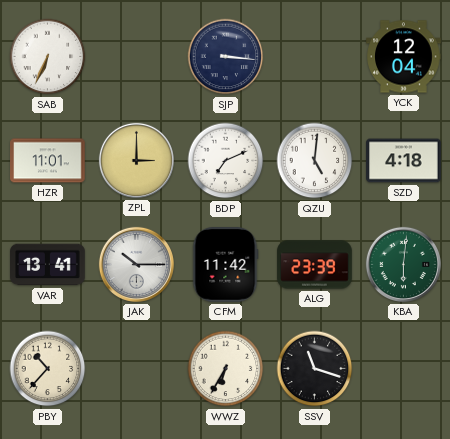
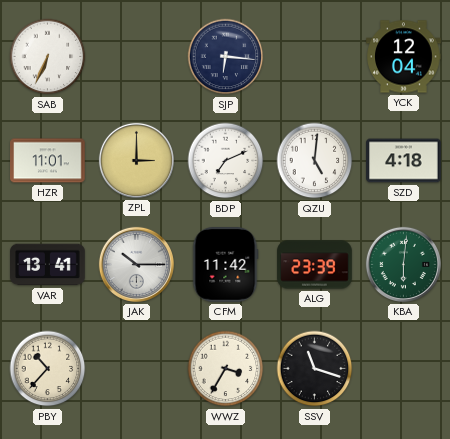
SJP: 3:16 -> 6:16 (226, 57)
WWZ: 6:35 -> 3:35 (226, 369)
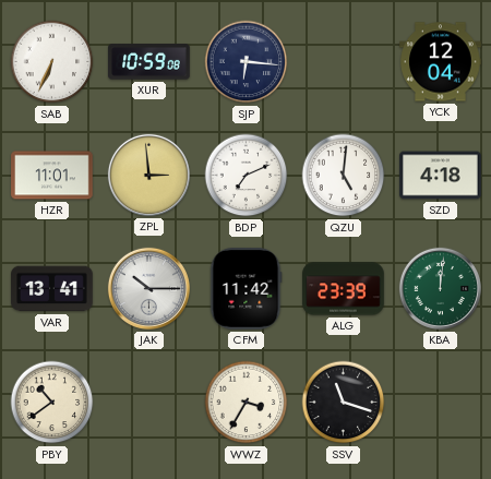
XUR: none -> 10:59 (149, 62)
ZPL: 3:00 -> 2:59 (148, 175)
KBA: 6:01 -> 12:01 (440, 288)
PBY: 10:37 -> 10:39 (52, 403)
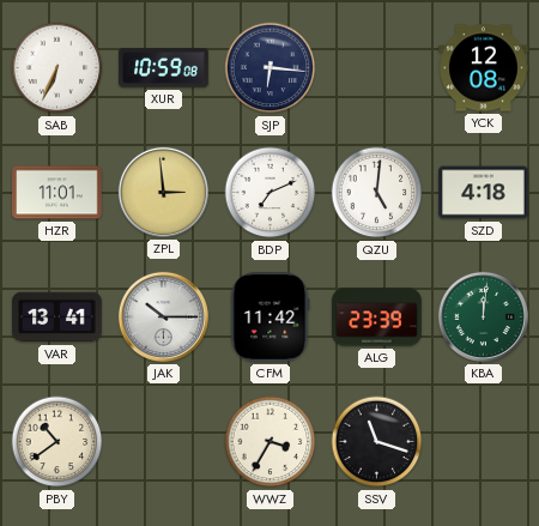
YCK: 12:04 -> 12:08 (484, 68)
